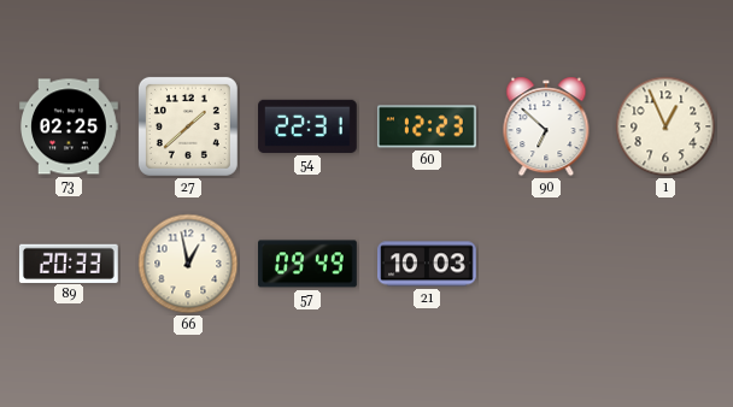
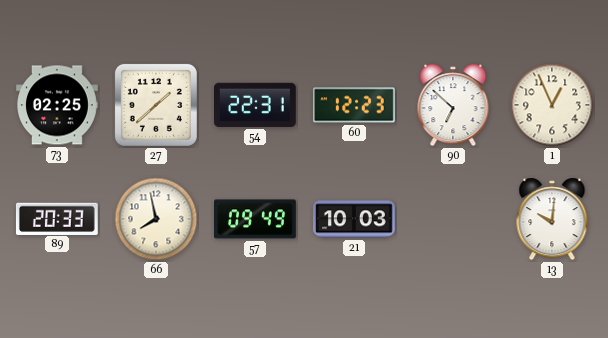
66: 12:58 -> 7:58 (156, 219)
13: none -> 10:01 (552, 219)
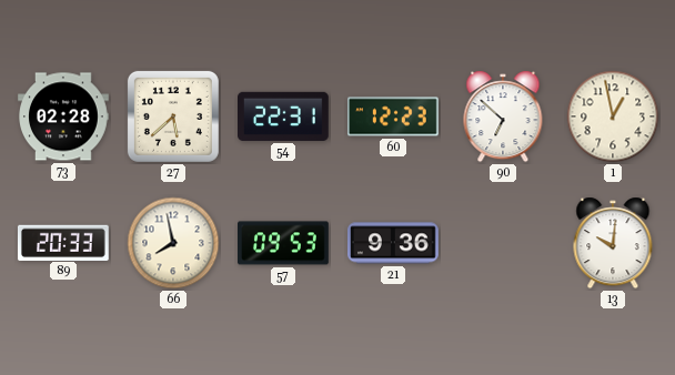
73: 02:25 -> 02:28 (63, 116)
27: 1:38 -> 5:38 (173, 116)
1: 12:56 -> 12:58 (613, 116)
57: 09:49 -> 09:53 (284, 243)
21: 10:03 -> 9:36 (394, 243)
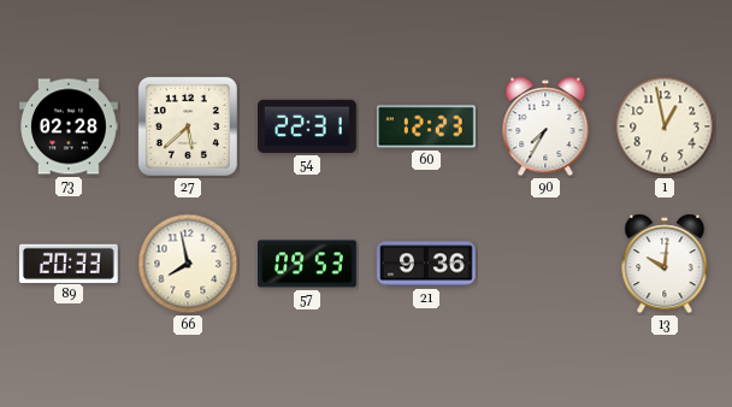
90: 6:52 -> 7:35 (545, 126)
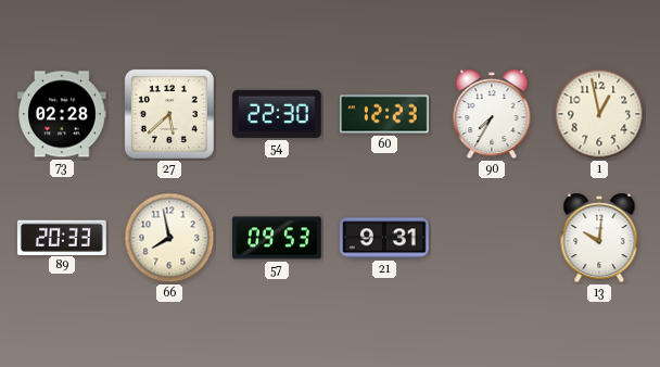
54: 22:31 -> 22:30 (278, 114)
21: 9:36 -> 9:31 (385, 238)
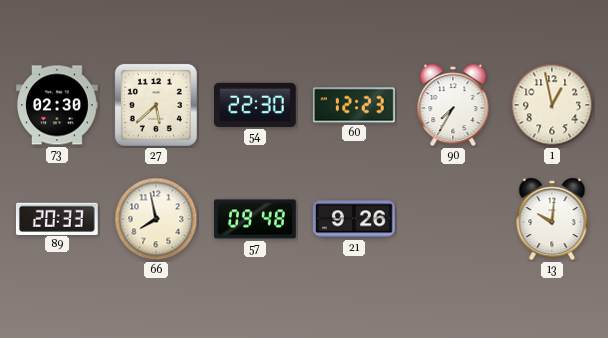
73: 02:28 -> 02:30 (57, 105)
57: 09:53 -> 09:48 (256, 219)
21: 9:31 -> 9:26 (355, 219)
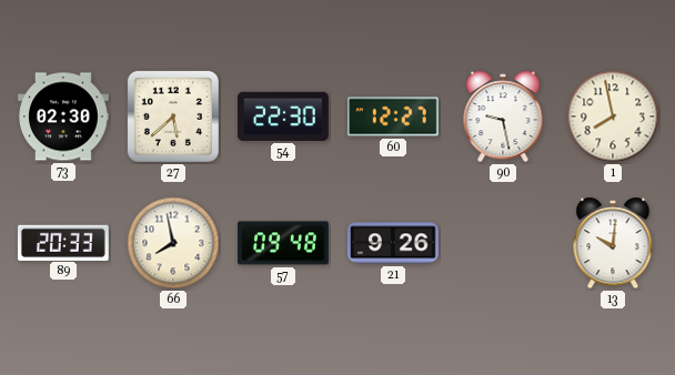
60: 12:23 -> 12:27 (394, 116)
90: 7:35 -> 9:28 (503, 116)
1: 12:58 -> 7:58 (613, 116)
